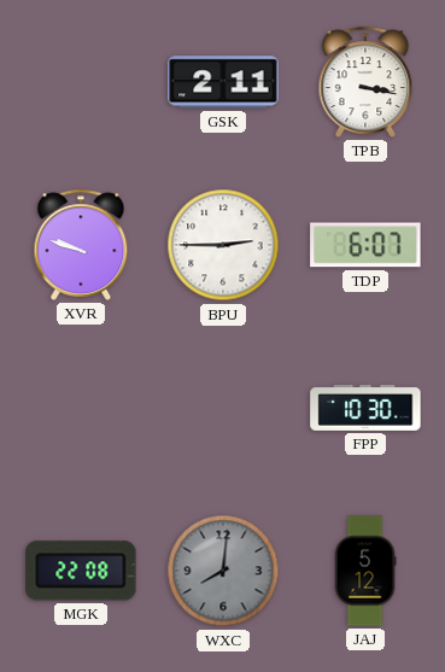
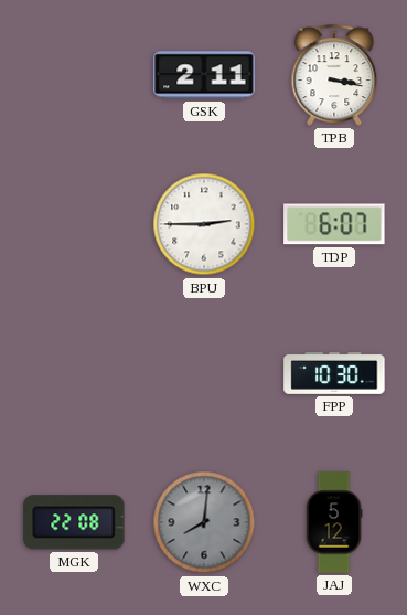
XVR: 9:48 -> none (81, 245)
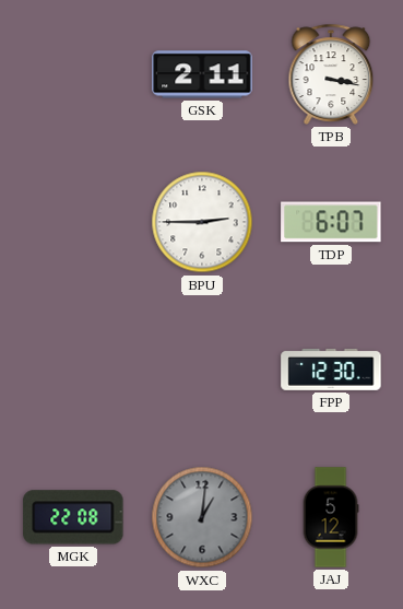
FPP: 10:30 -> 12:30 (331, 370)
WXC: 8:01 -> 1:01 (202, 517)
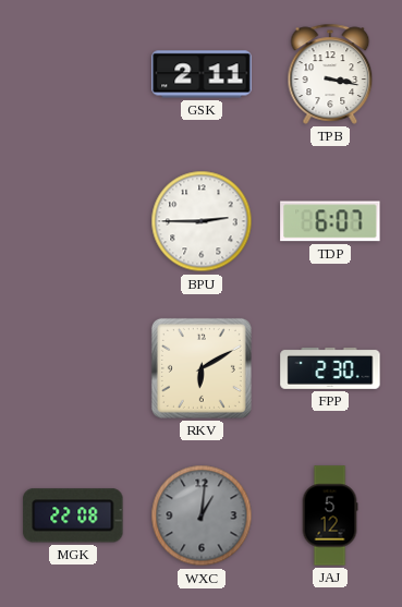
RKV: none -> 6:10 (202, 368)
FPP: 12:30 -> 2:30 (330, 368)
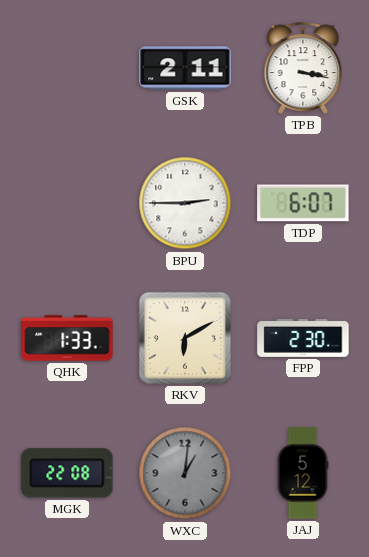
QHK: none -> 1:33 (67, 338)
